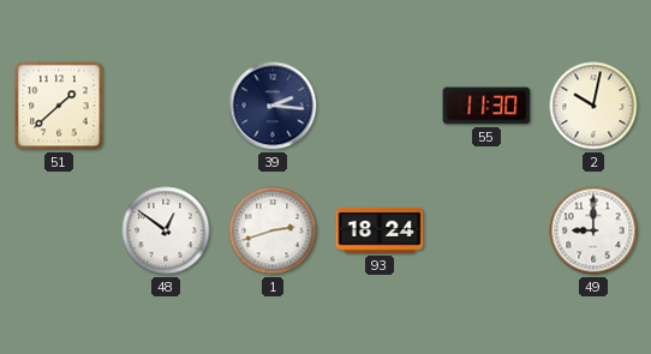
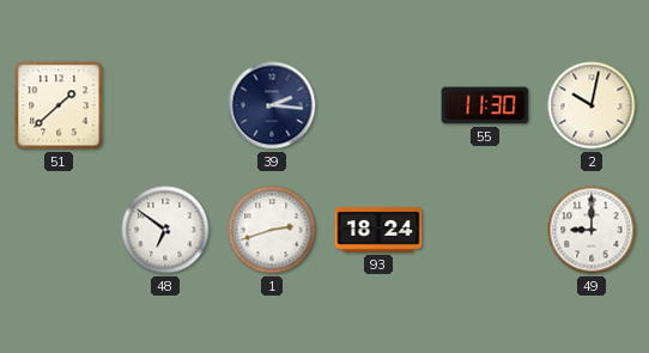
48: 12:51 -> 6:51 (165, 230)
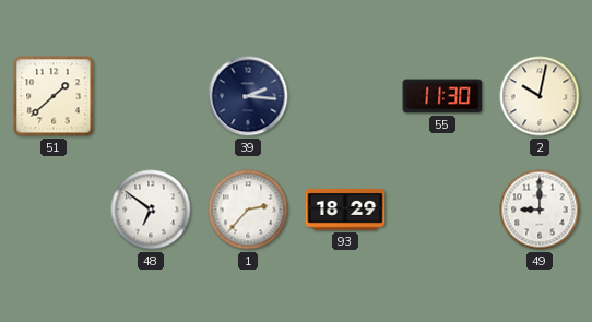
1: 2:42 -> 2:37 (248, 210)
93: 18:24 -> 18:29 (345, 210)
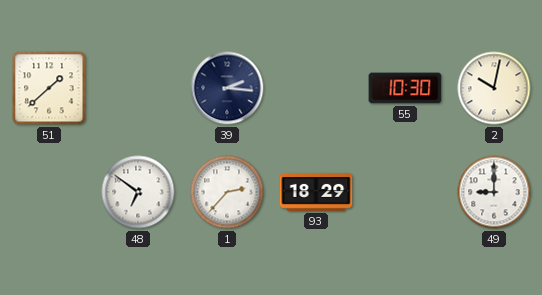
55: 11:30 -> 10:30 (405, 88)
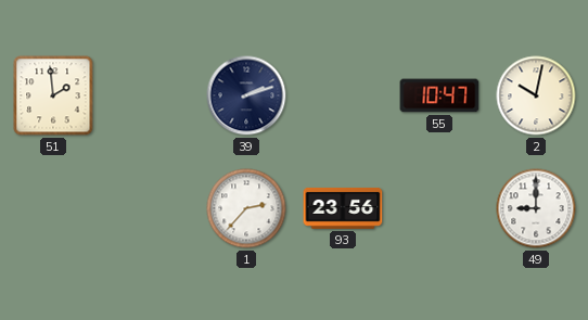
51: 1:38 -> 1:59 (53, 95)
39: 2:16 -> 2:12 (246, 95)
55: 10:30 -> 10:47 (439, 95)
48: 6:51 -> none (138, 192)
93: 18:29 -> 23:56 (343, 208)
